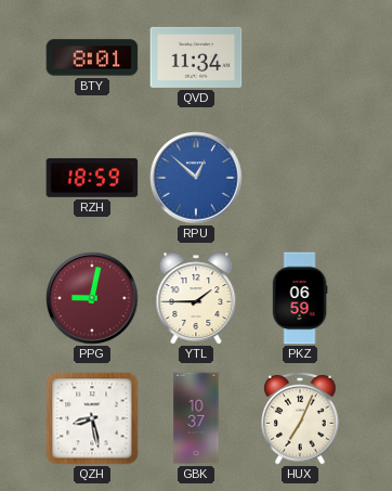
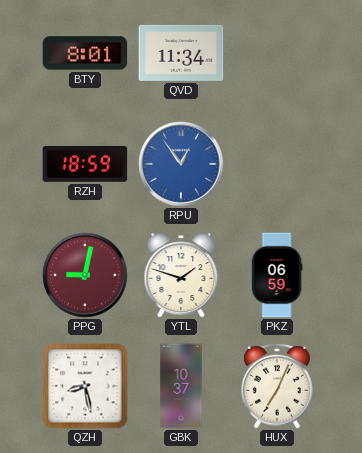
RPU: 12:52 -> 12:54 (181, 164)
YTL: 1:45 -> 1:48 (181, 275)
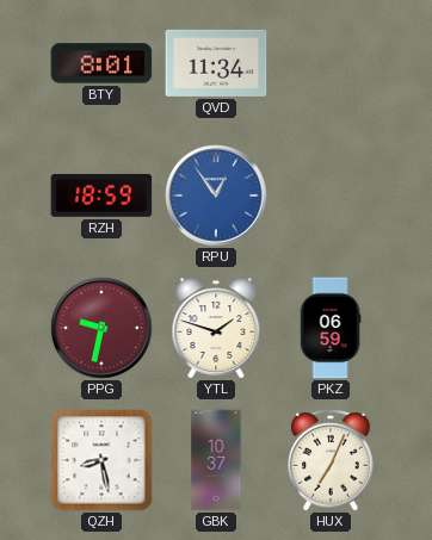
PPG: 9:02 -> 9:32 (101, 328)
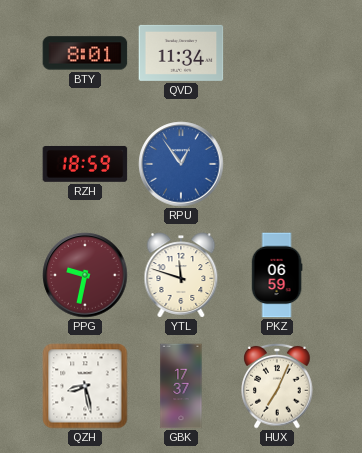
YTL: 1:48 -> 11:48 (181, 275)
GBK: 10:37 -> 17:37 (181, 386)
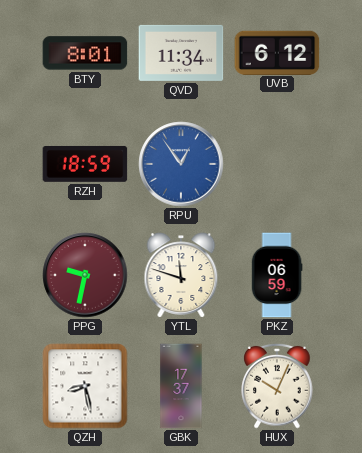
UVB: none -> 6:12 (277, 52)
HUX: 7:04 -> 10:04 (277, 386)
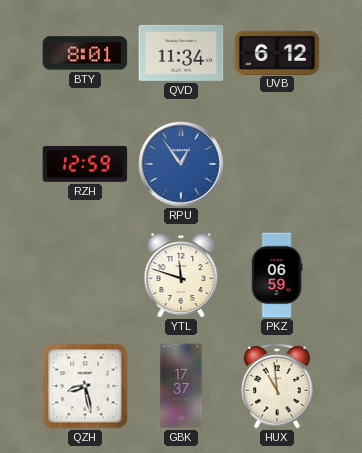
RZH: 18:59 -> 12:59 (85, 164)
PPG: 9:32 -> none (85, 275)
HUX: 10:04 -> 10:59 (277, 386)
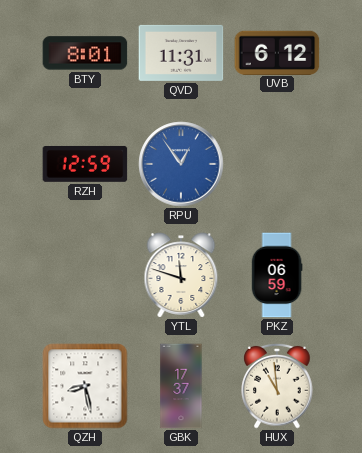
QVD: 11:34 -> 11:31 (181, 53)
